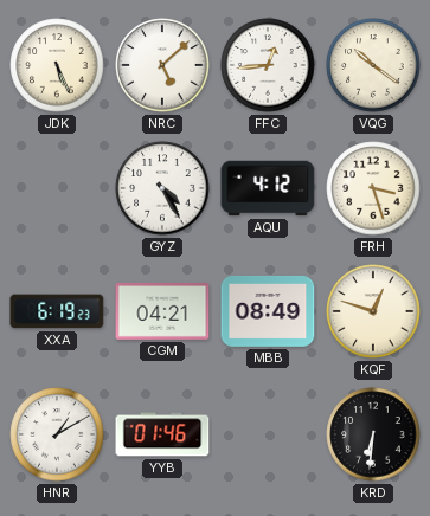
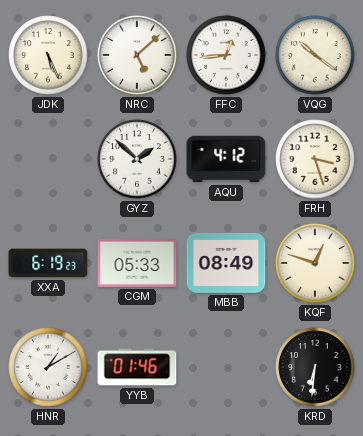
GYZ: 4:25 -> 1:52 (137, 159)
CGM: 04:21 -> 05:33 (137, 263)
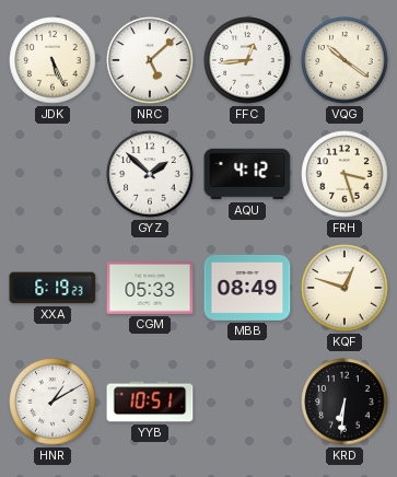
YYB: 01:46 -> 10:51 (150, 402)
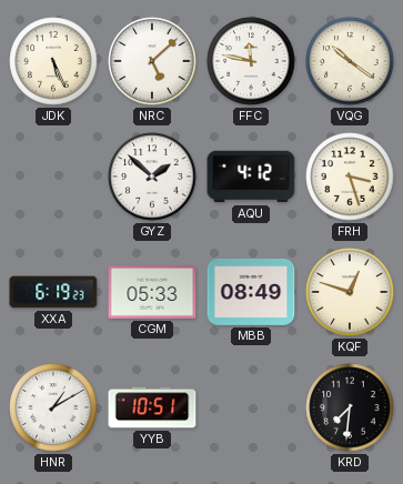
FFC: 12:44 -> 11:47 (251, 61)
KRD: 6:31 -> 7:31 (350, 407)
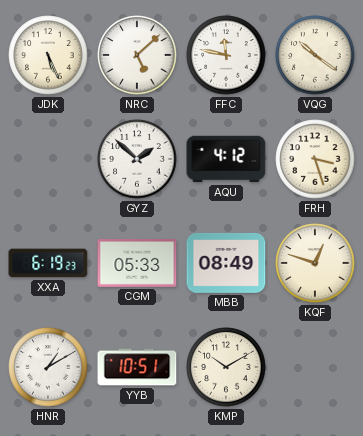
KMP: none -> 10:10 (226, 367)
KRD: 7:31 -> none (350, 407)
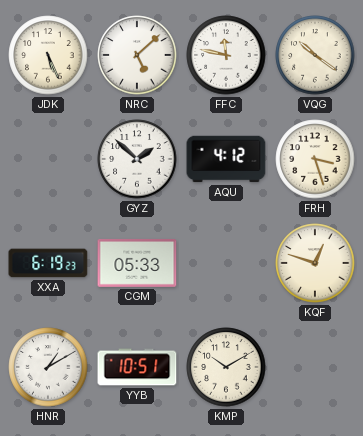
MBB: 08:49 -> none (226, 263)
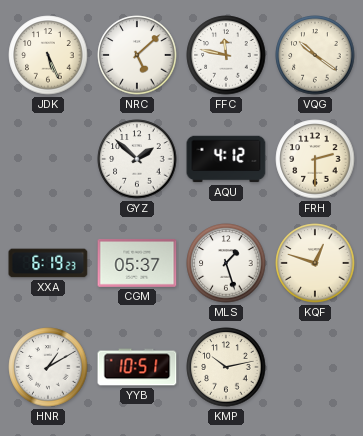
FRH: 3:27 -> 2:30 (315, 159)
CGM: 05:33 -> 05:37 (137, 263)
MLS: none -> 1:27 (226, 263)
KMP: 10:10 -> 10:13 (226, 367)
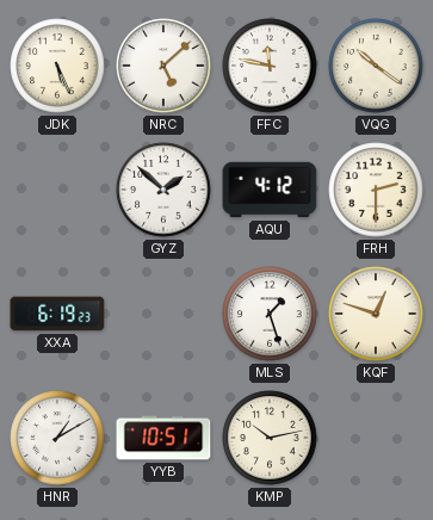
CGM: 05:37 -> none (137, 263)
